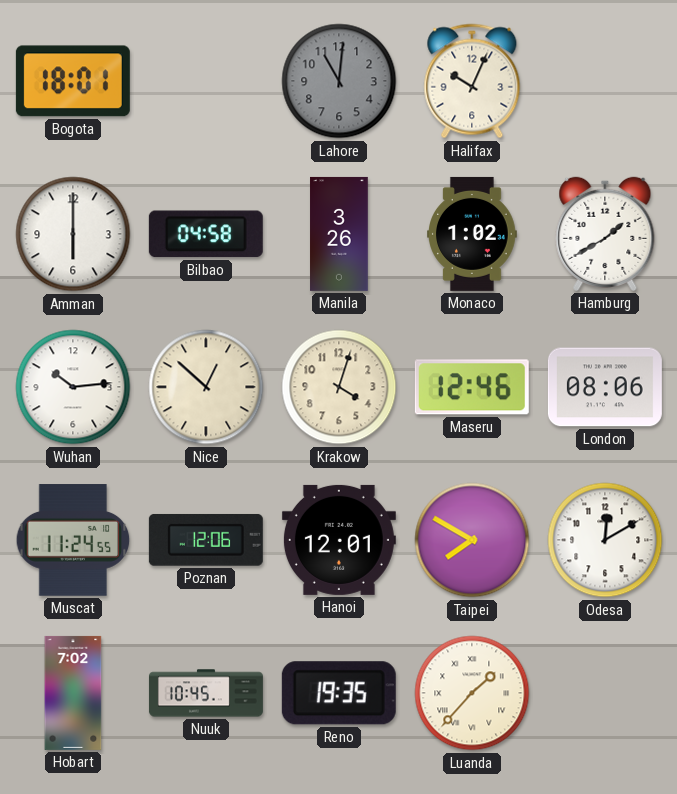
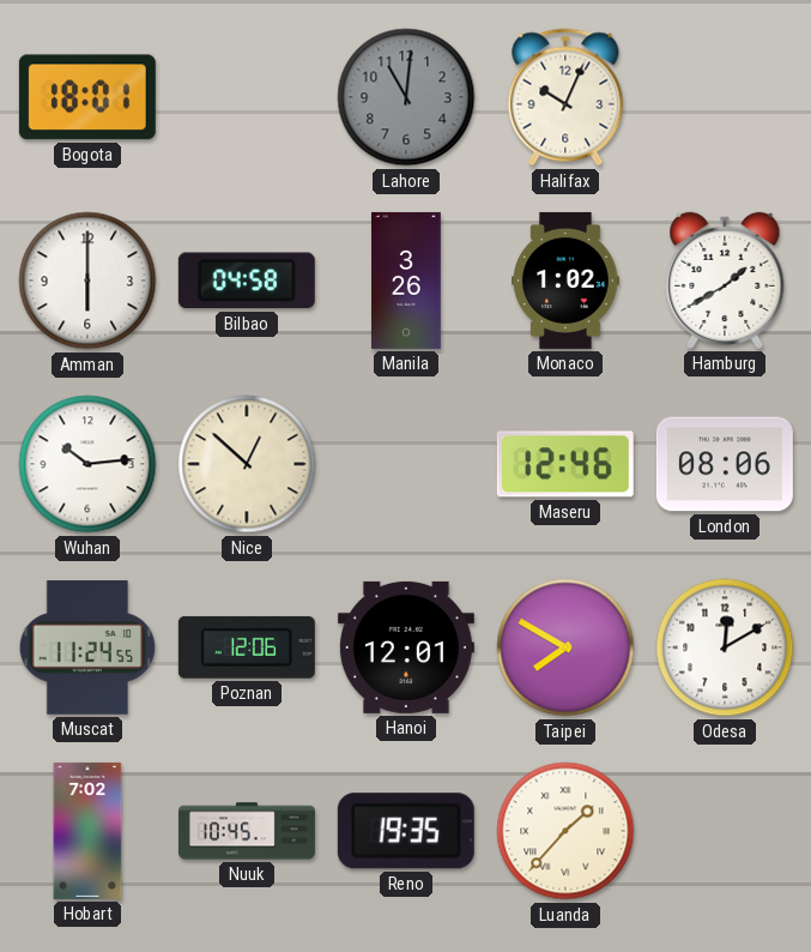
Krakow: 4:03 -> none (339, 387)
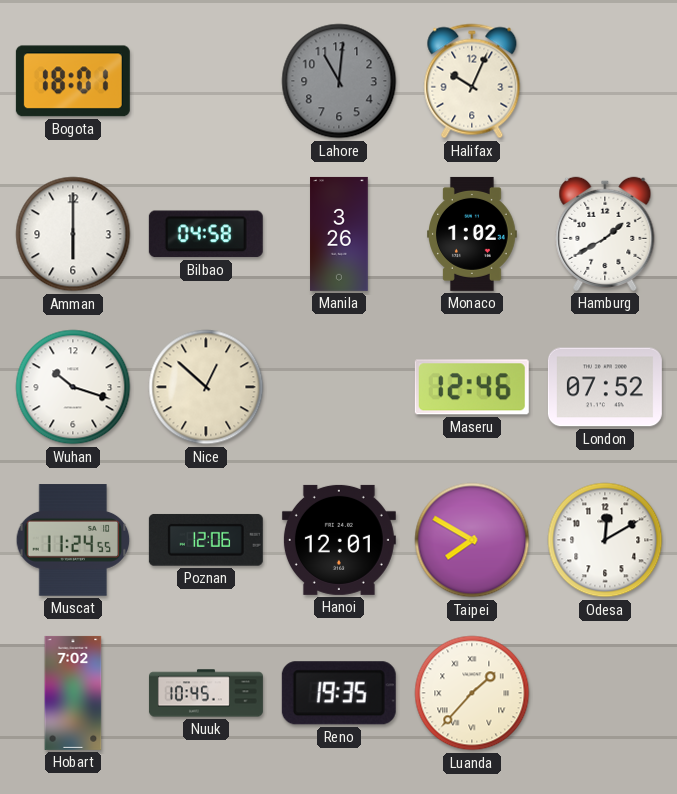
Wuhan: 10:14 -> 10:18 (73, 387)
London: 08:06 -> 07:52 (605, 387)
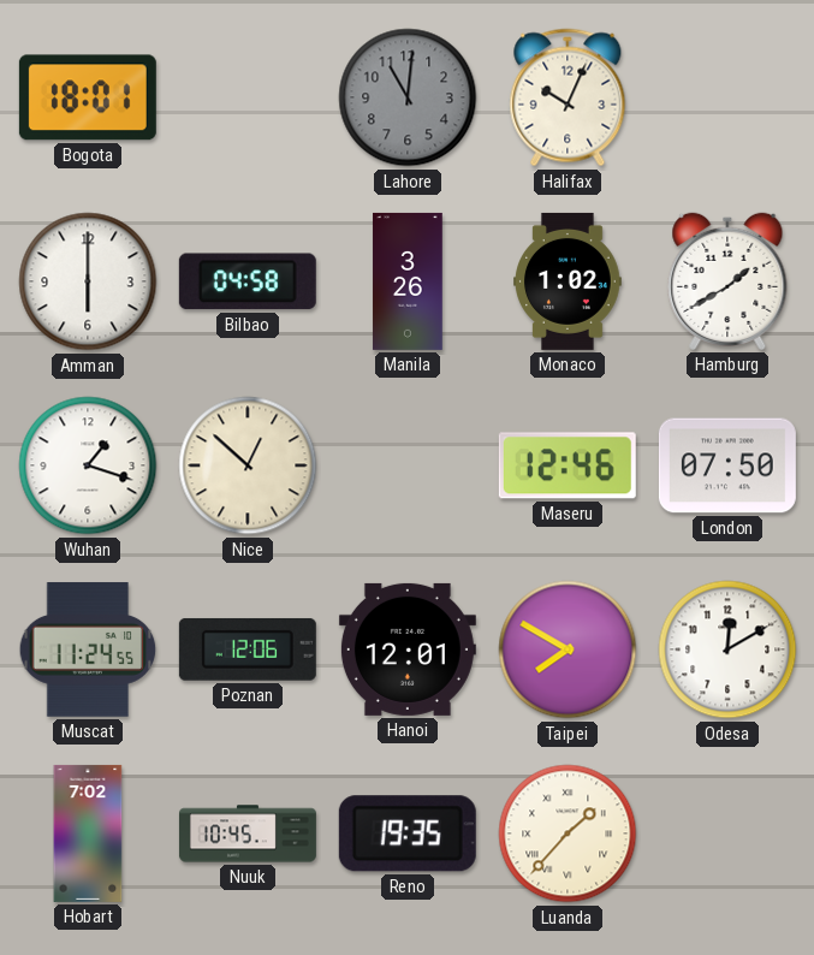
Wuhan: 10:18 -> 1:18 (88, 465)
London: 07:52 -> 07:50 (727, 465)
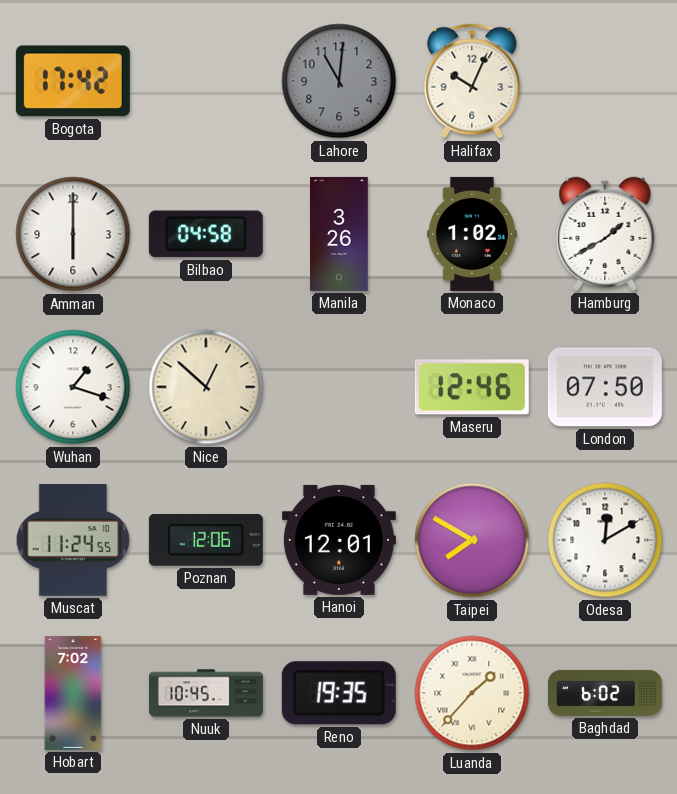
Bogota: 18:01 -> 17:42 (73, 81)
Baghdad: none -> 6:02 (605, 693)
